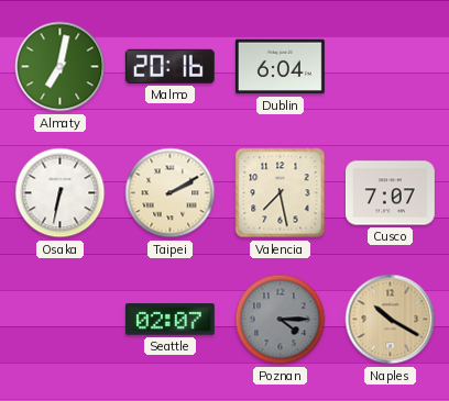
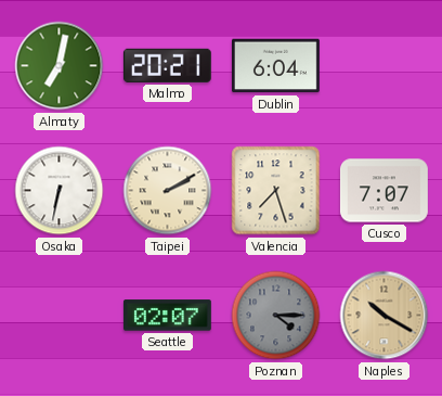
Malmo: 20:16 -> 20:21 (167, 65)
Valencia: 7:28 -> 7:27 (276, 191)
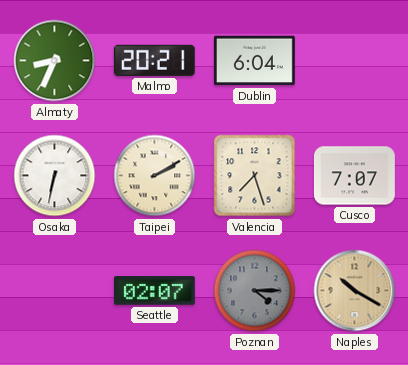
Almaty: 7:02 -> 8:34 (55, 61)
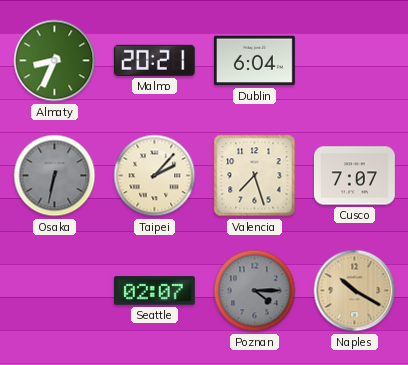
Osaka dial: white -> grey (55, 176)
Taipei: 2:10 -> 2:07 (155, 176)
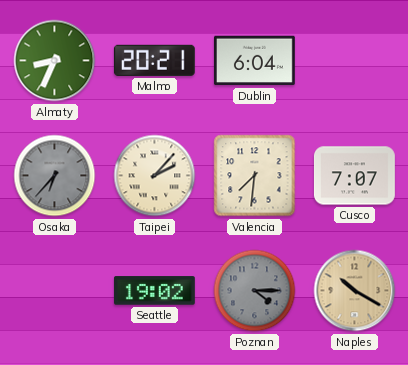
Osaka: 6:32 -> 6:37 (55, 176)
Valencia: 7:27 -> 7:31 (255, 176)
Seattle: 02:07 -> 19:02 (154, 291)
